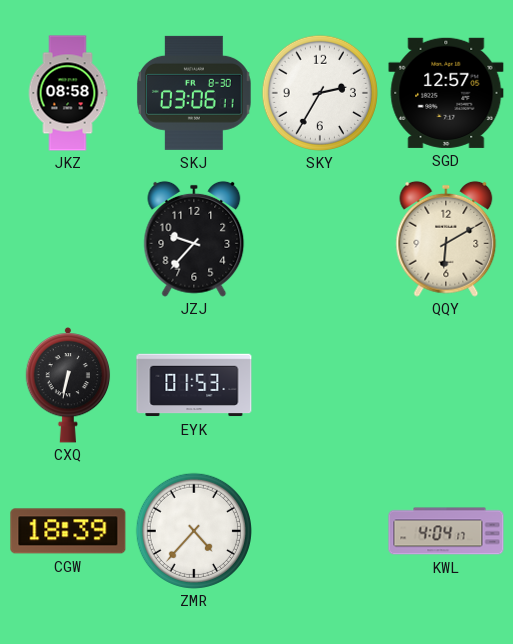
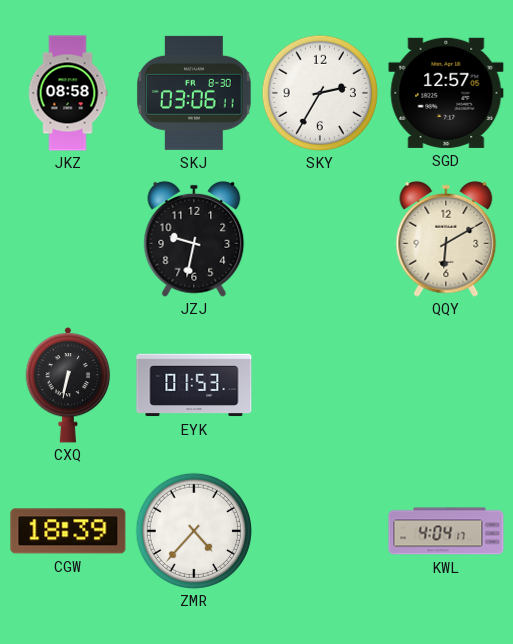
JZJ: 9:37 -> 9:32 (194, 239)
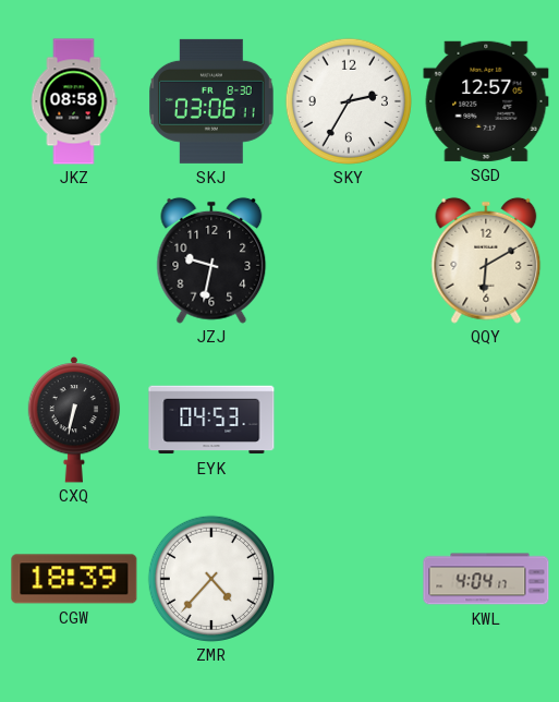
EYK: 01:53 -> 04:53 (211, 420)
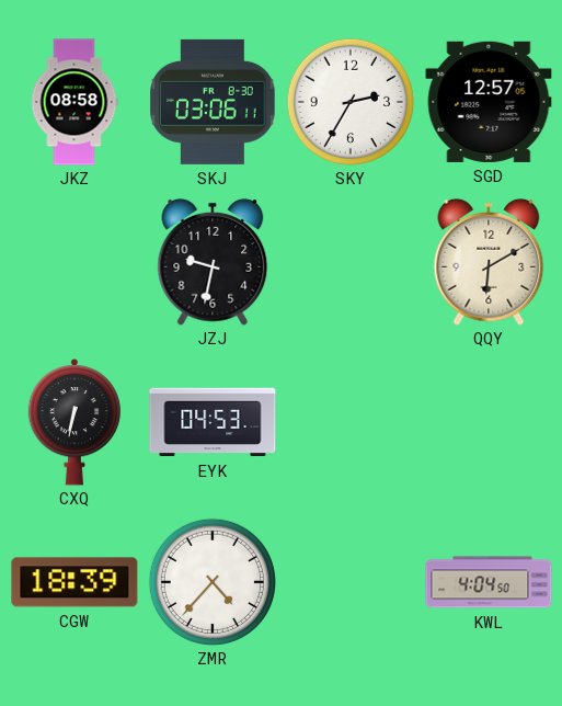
KWL: 4:04:17 -> 4:04:50 (489, 582)
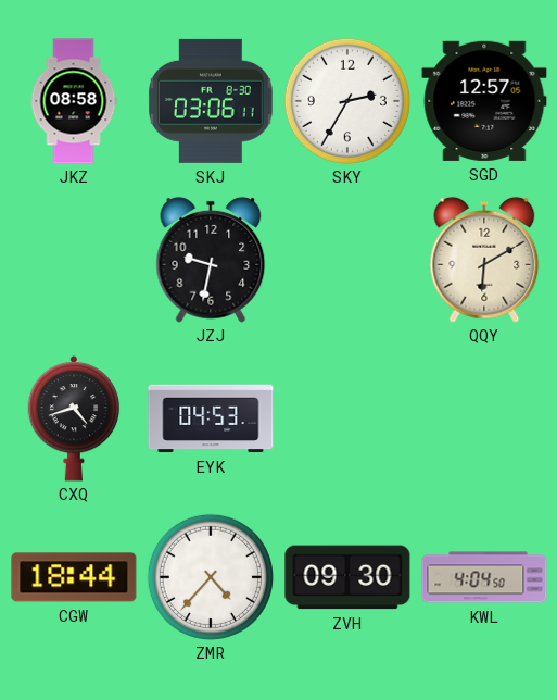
CXQ: 6:32 -> 4:42 (74, 420)
CGW: 18:39 -> 18:44 (74, 577)
ZVH: none -> 09:30 (347, 577)
